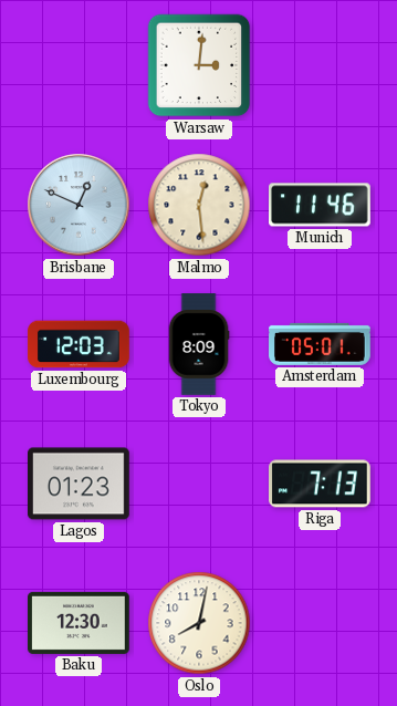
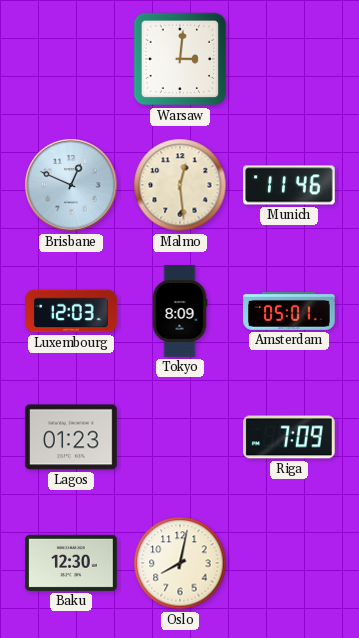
Riga: 7:13 -> 7:09 (290, 437)
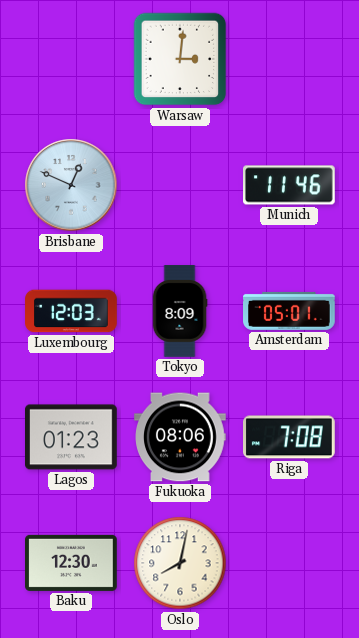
Malmo: 12:29 -> none (180, 185)
Fukuoka: none -> 08:06 (180, 437)
Riga: 7:09 -> 7:08 (290, 437)
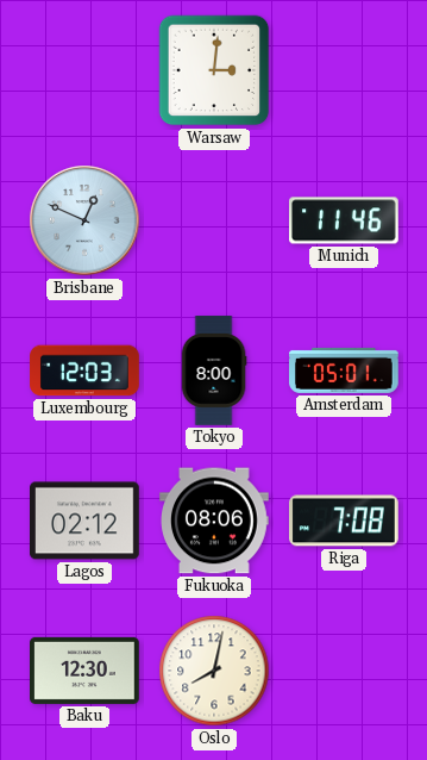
Tokyo: 8:09 -> 8:00 (214, 370)
Lagos: 01:23 -> 02:12 (86, 521)
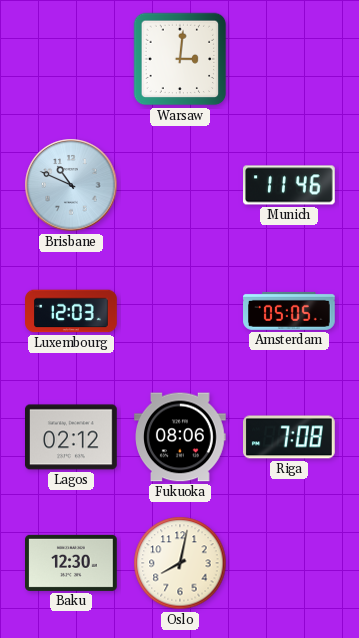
Brisbane: 12:49 -> 10:49 (71, 185)
Tokyo: 8:00 -> none (214, 370)
Amsterdam: 05:01 -> 05:05 (290, 311)
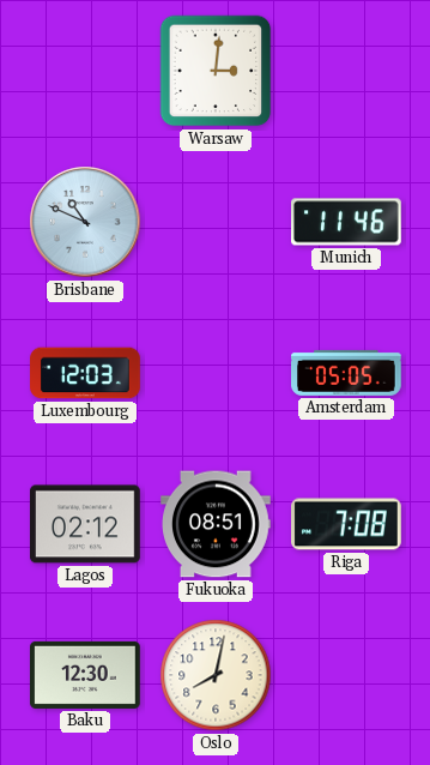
Fukuoka: 08:06 -> 08:51 (216, 524)
